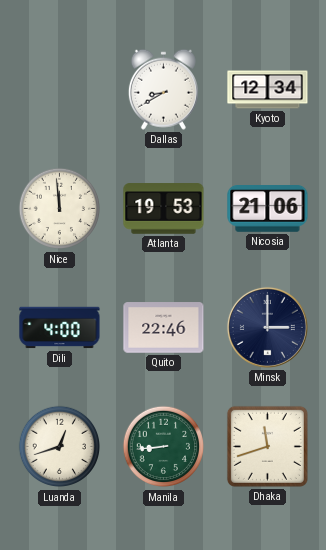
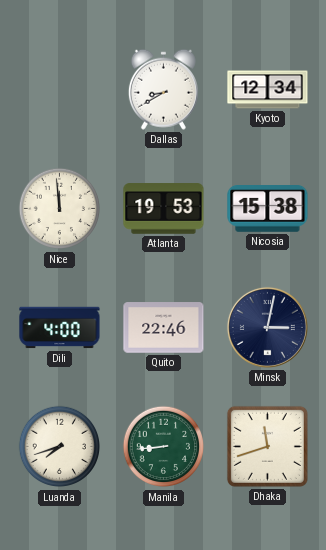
Nicosia: 21:06 -> 15:38 (268, 209)
Minsk: 3:00 -> 3:02 (267, 327)
Luanda: 12:42 -> 7:42 (60, 447)
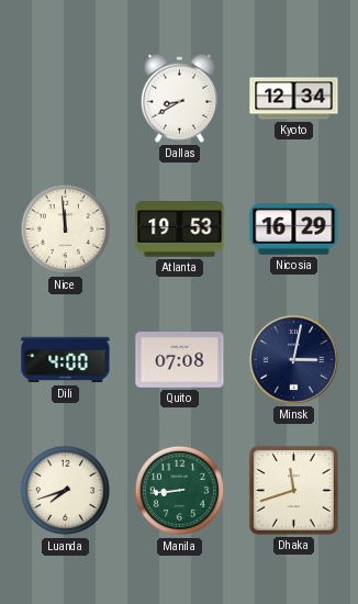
Nicosia: 15:38 -> 16:29 (294, 230)
Quito: 22:46 -> 07:08 (180, 360)
